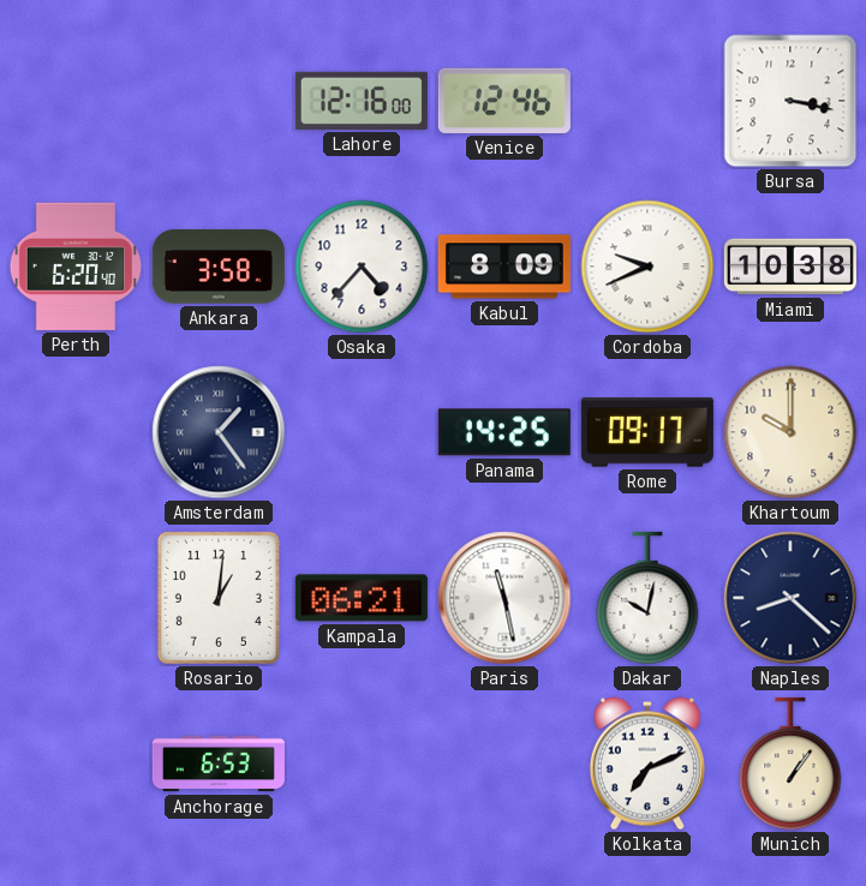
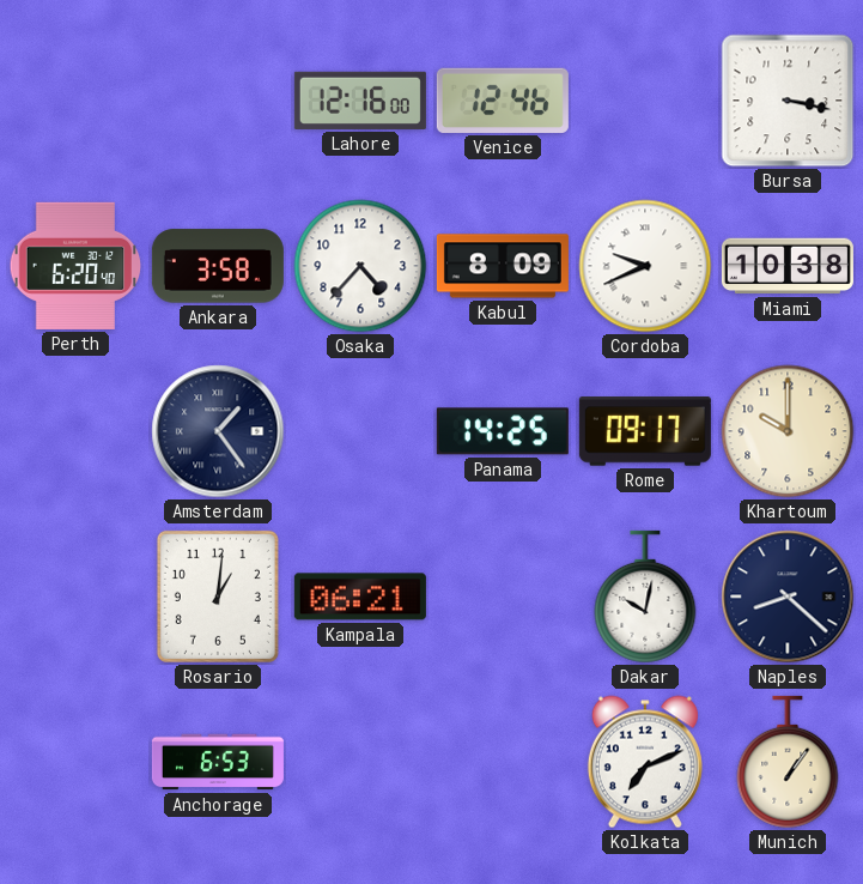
Paris: 11:28 -> none (504, 598)
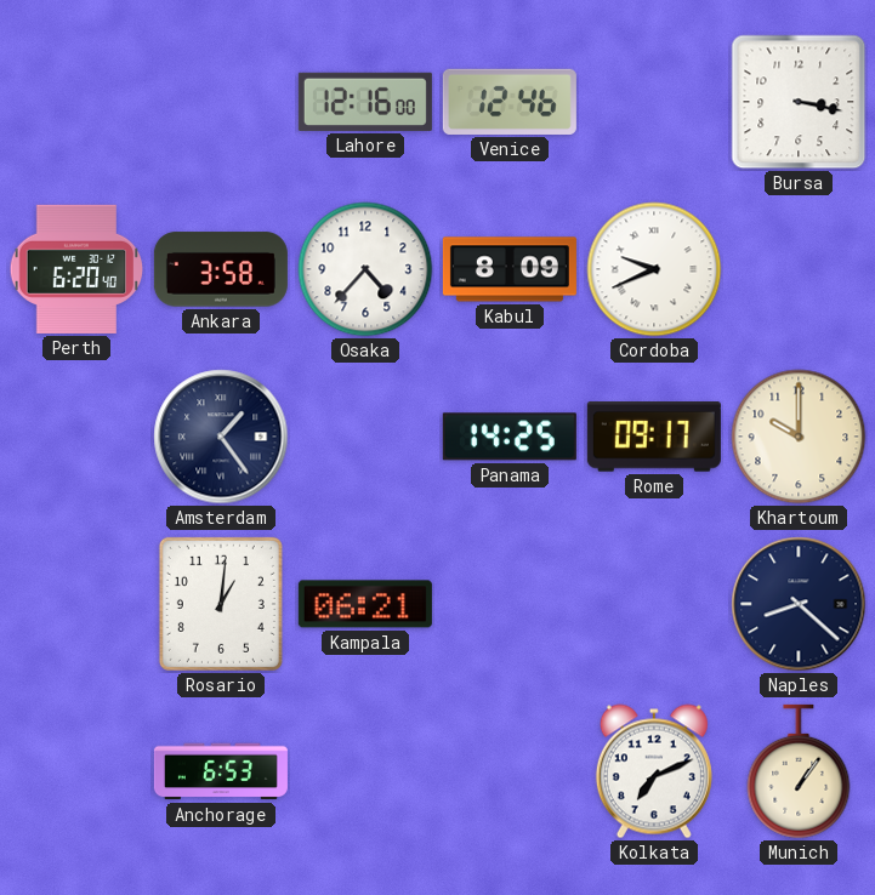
Miami: 10:38 -> none (788, 266)
Dakar: 10:02 -> none (645, 597)
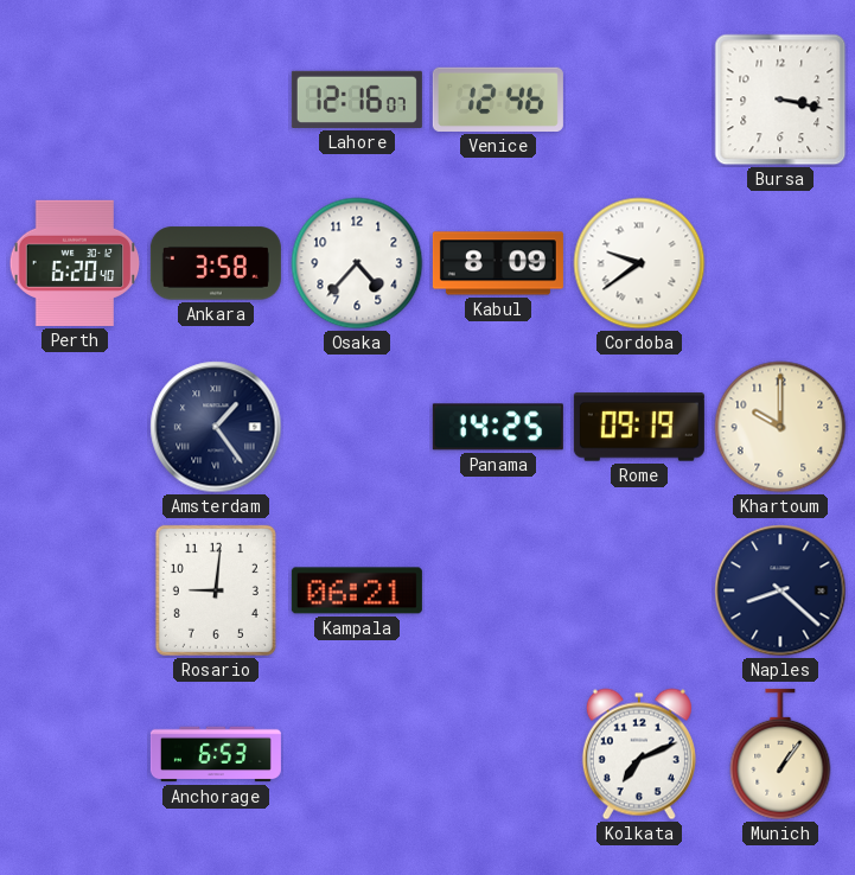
Lahore: 12:16:00 -> 12:16:07 (357, 100)
Cordoba: 9:41 -> 9:39 (639, 263)
Rome: 09:17 -> 09:19 (639, 427)
Rosario: 1:01 -> 9:01 (216, 590)
